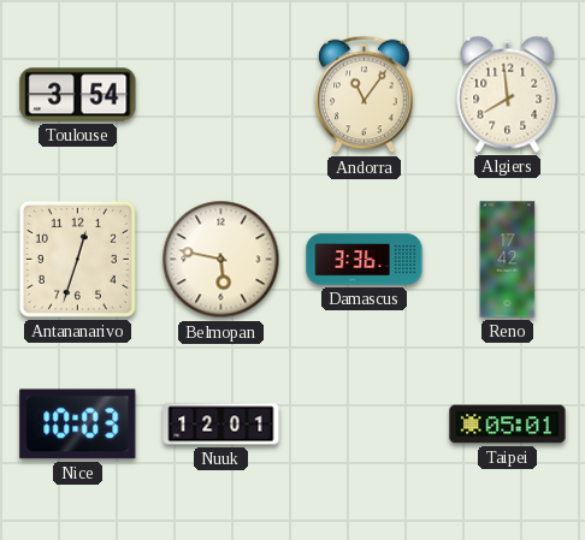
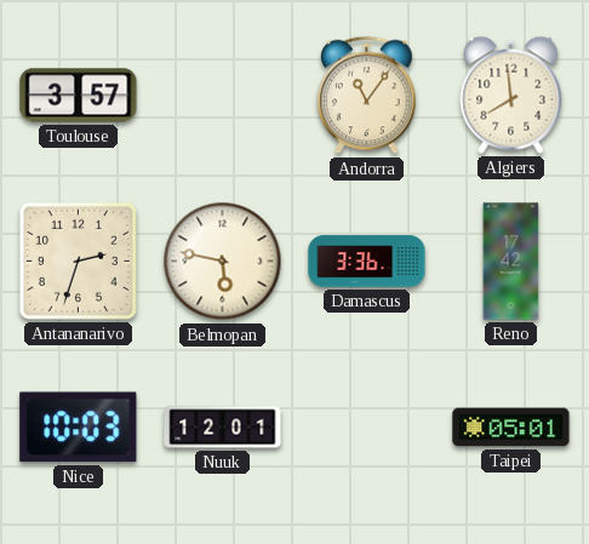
Toulouse: 3:54 -> 3:57 (79, 96)
Antananarivo: 12:33 -> 2:33 (78, 260)
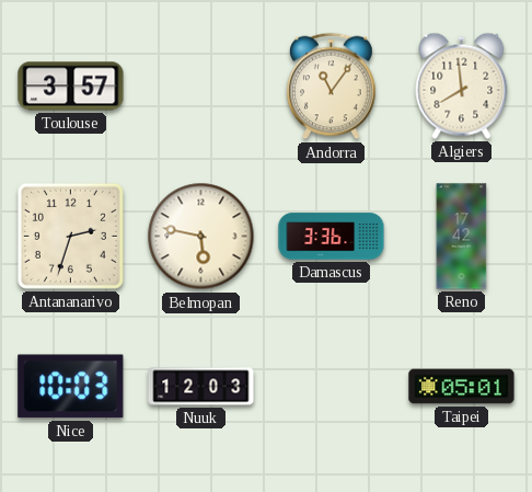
Nuuk: 12:01 -> 12:03 (201, 387)
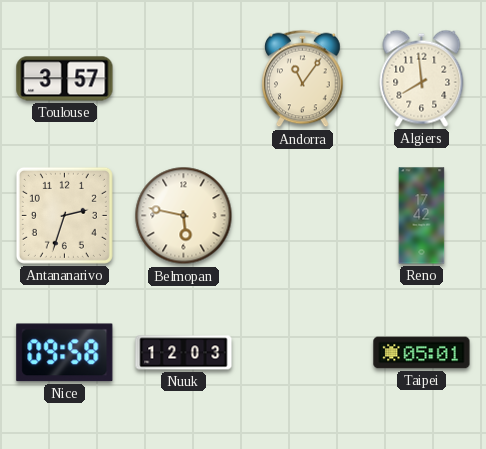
Damascus: 3:36 -> none (332, 237)
Nice: 10:03 -> 09:58 (65, 353)
